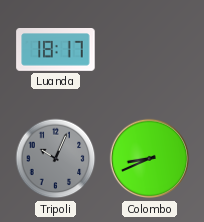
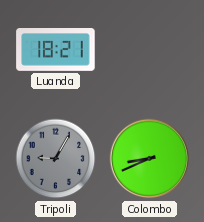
Luanda: 18:17 -> 18:21 (56, 50)
Tripoli: 10:04 -> 9:05 (56, 159)
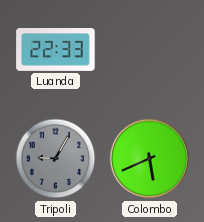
Luanda: 18:21 -> 22:33 (56, 50)
Colombo: 8:41 -> 5:41 (150, 159)
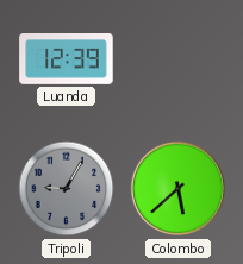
Luanda: 22:33 -> 12:39 (67, 59)
Colombo: 5:41 -> 5:38 (179, 189)
